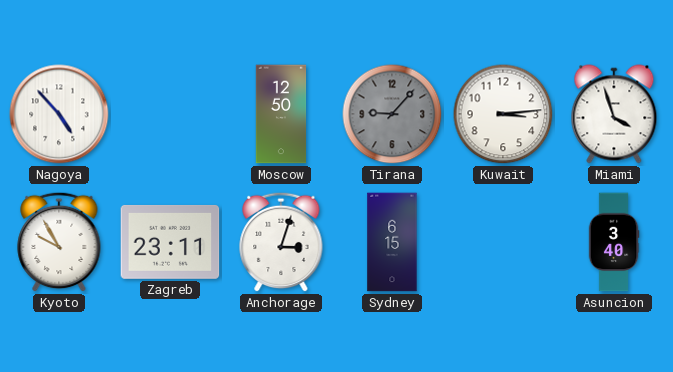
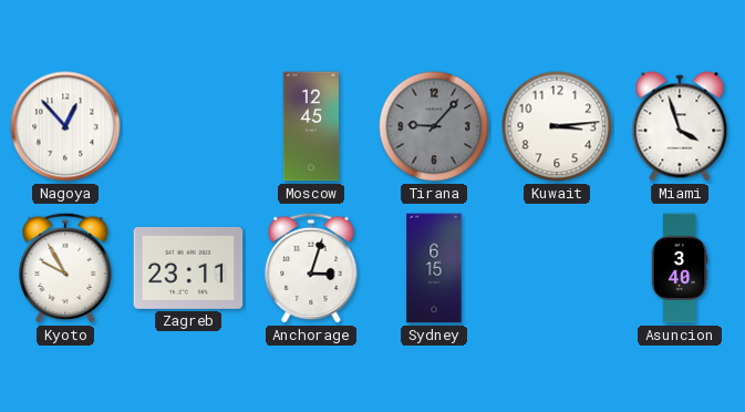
Nagoya: 4:53 -> 12:53 (65, 126)
Moscow: 12:50 -> 12:45 (311, 126)
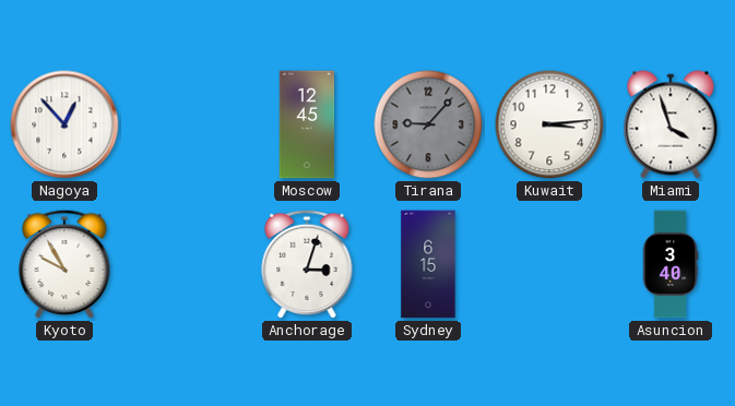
Zagreb: 23:11 -> none (188, 268)
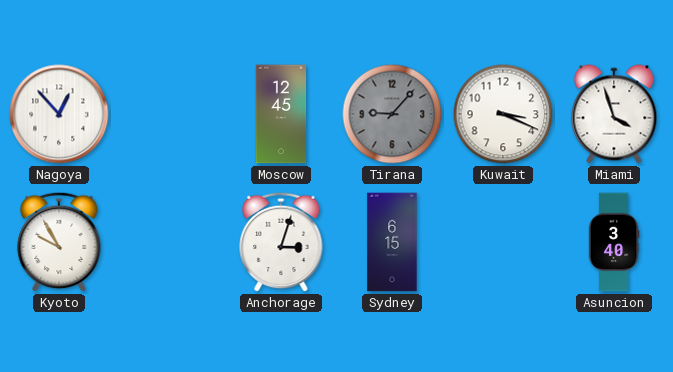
Kuwait: 3:14 -> 3:19 (503, 114)
